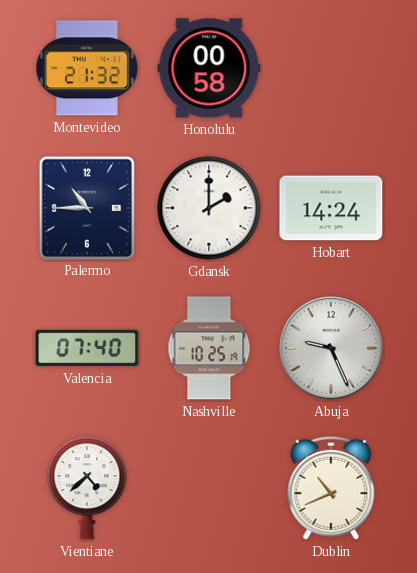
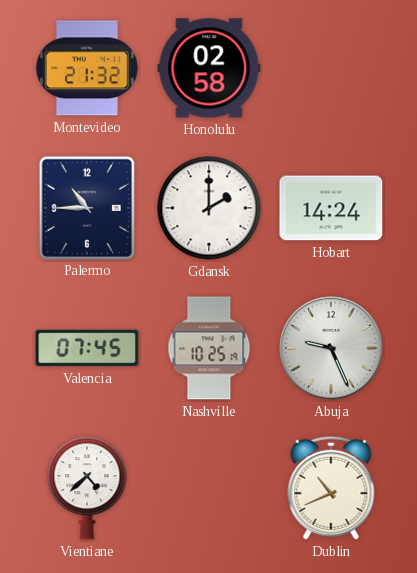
Honolulu: 00:58 -> 02:58 (209, 68)
Valencia: 07:40 -> 07:45 (87, 348)
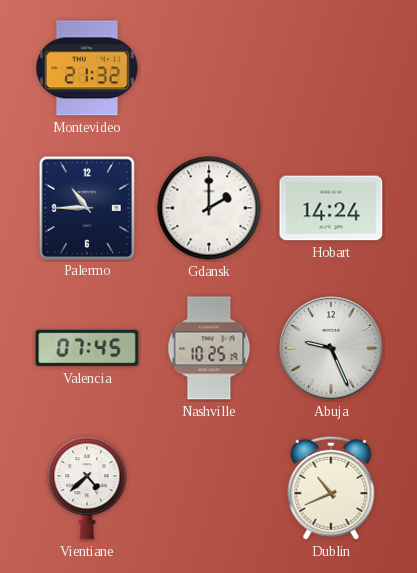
Honolulu: 02:58 -> none (209, 68)
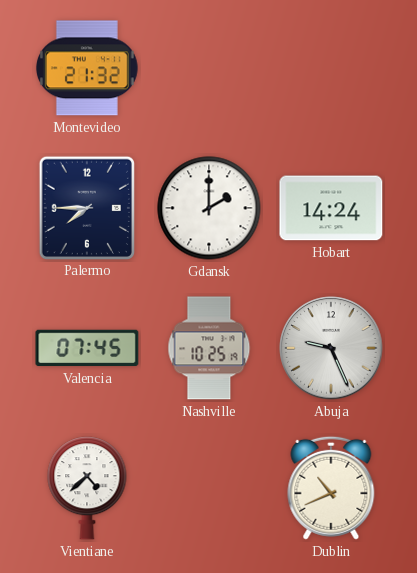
Palermo: 10:45 -> 7:45 (86, 207)
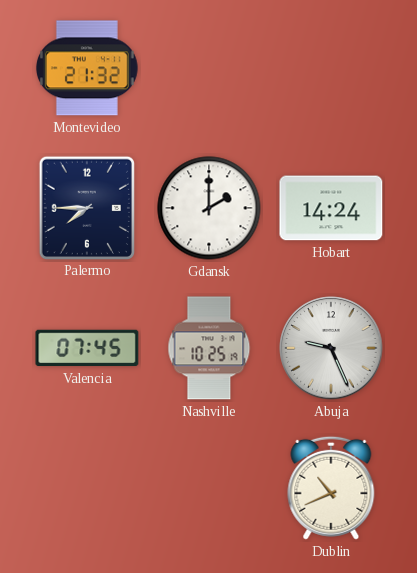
Vientiane: 4:38 -> none (87, 488)
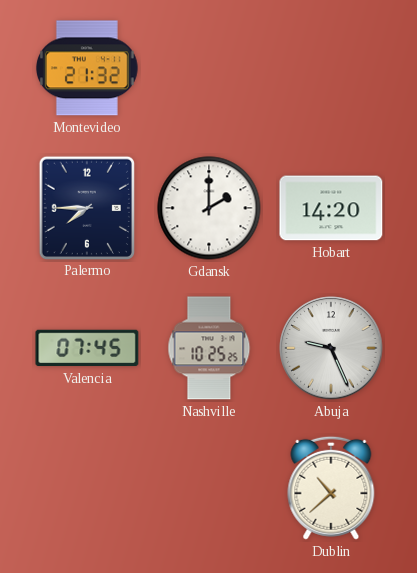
Hobart: 14:24 -> 14:20 (331, 208)
Nashville: 10:25:19 -> 10:25:25 (209, 348)
Dublin: 10:41 -> 10:38 (331, 488)
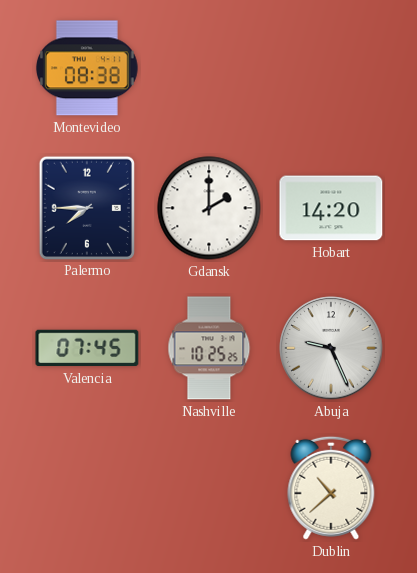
Montevideo: 21:32 -> 08:38 (87, 68)
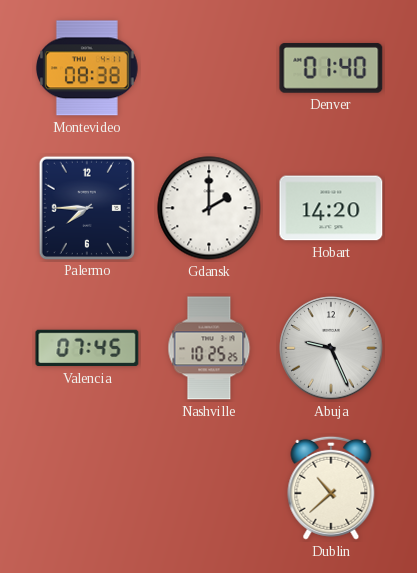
Denver: none -> 01:40 (331, 68)
